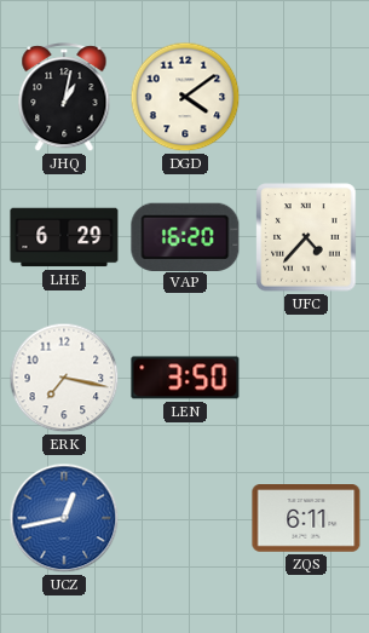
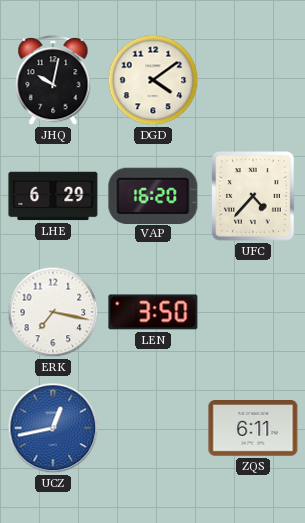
JHQ: 1:02 -> 10:02 (53, 81)
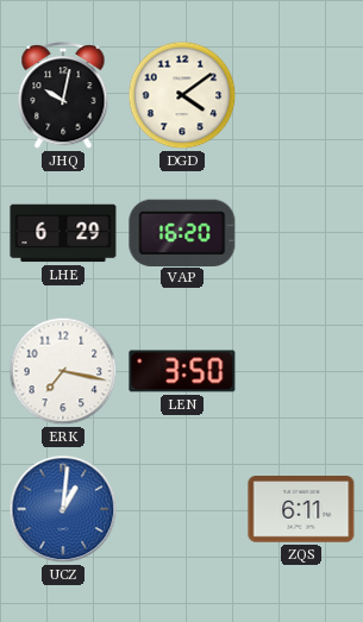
UFC: 4:37 -> none (253, 196)
UCZ: 12:43 -> 1:01 (63, 509)
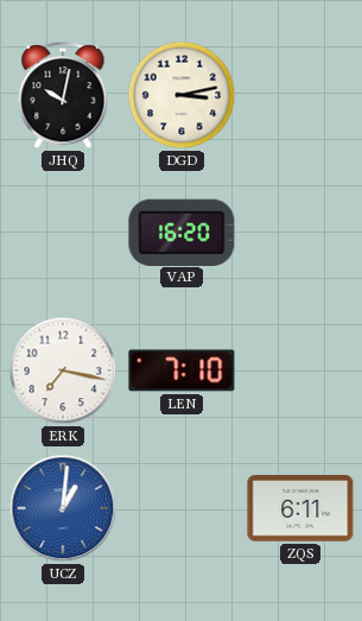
DGD: 4:09 -> 3:13 (182, 95)
LHE: 6:29 -> none (63, 233)
LEN: 3:50 -> 7:10 (182, 370)
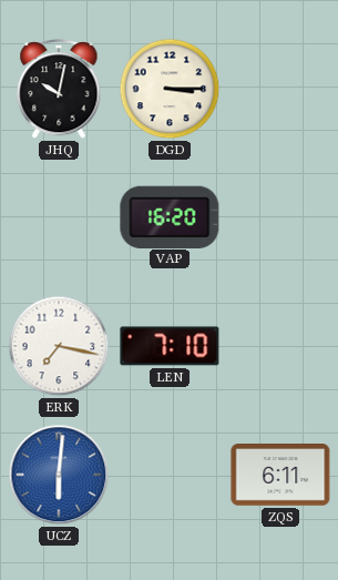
DGD: 3:13 -> 3:15 (170, 89)
UCZ: 1:01 -> 6:01 (59, 475)
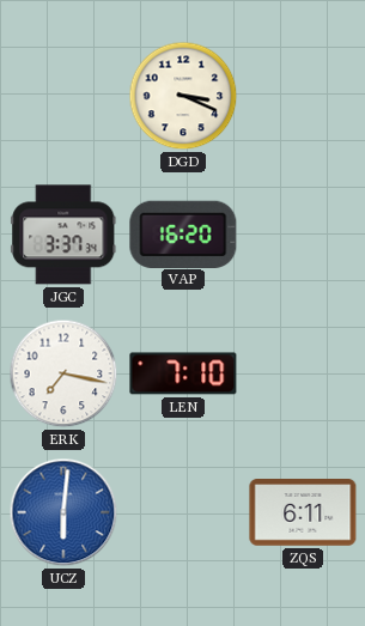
JHQ: 10:02 -> none (59, 90)
DGD: 3:15 -> 3:19 (183, 96)
JGC: none -> 3:37 (63, 235)
